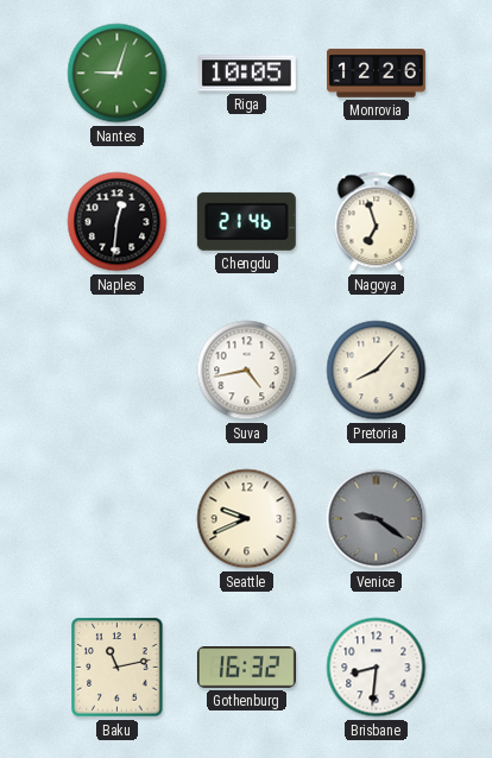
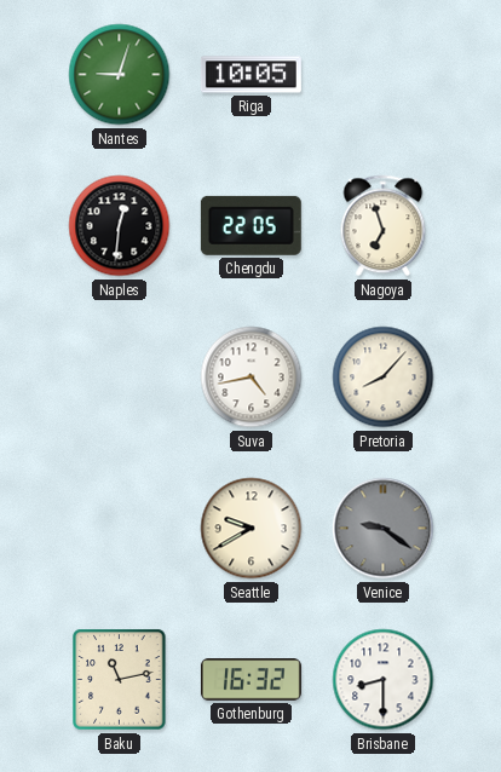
Monrovia: 12:26 -> none (376, 74)
Chengdu: 21:46 -> 22:05 (250, 225)
Seattle: 9:41 -> 9:40 (252, 529)
Brisbane: 8:31 -> 8:30 (384, 680)
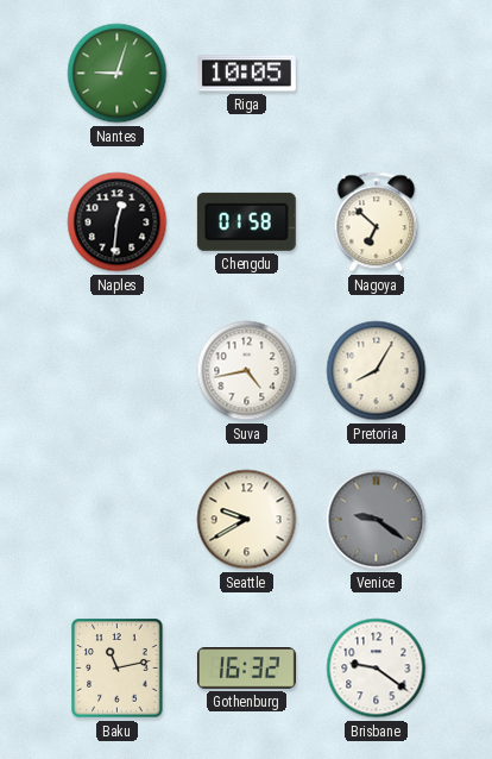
Chengdu: 22:05 -> 01:58 (246, 221)
Nagoya: 6:57 -> 6:52 (377, 222)
Pretoria: 8:07 -> 8:05 (377, 371)
Brisbane: 8:30 -> 9:21 (377, 669)
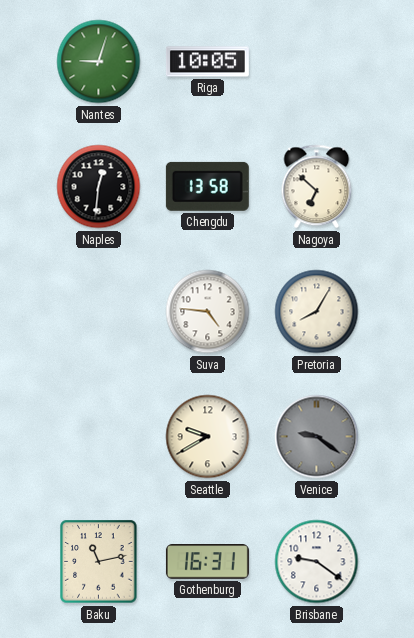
Chengdu: 01:58 -> 13:58 (207, 186)
Suva: 4:43 -> 4:46 (208, 312)
Gothenburg: 16:32 -> 16:31 (207, 562)
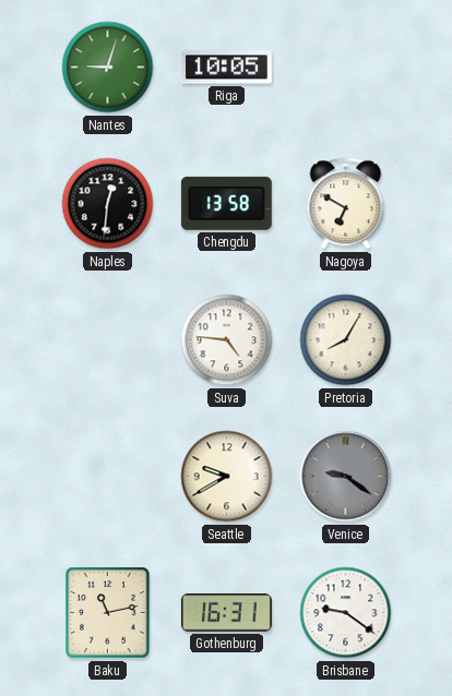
Nagoya: 6:52 -> 6:50 (346, 204)
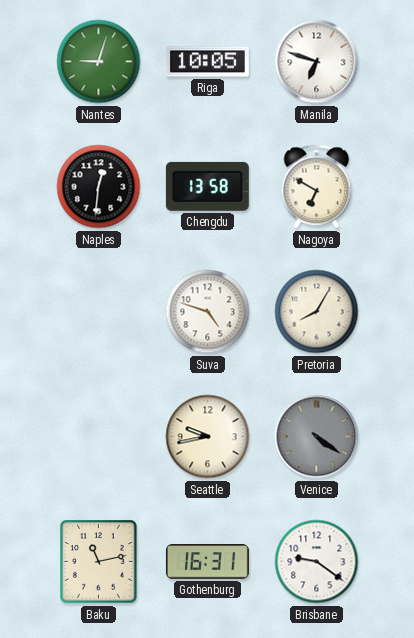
Manila: none -> 6:48 (317, 62)
Suva: 4:46 -> 4:48 (208, 312)
Seattle: 9:40 -> 9:43 (208, 437)
Venice: 9:21 -> 4:21 (317, 437)
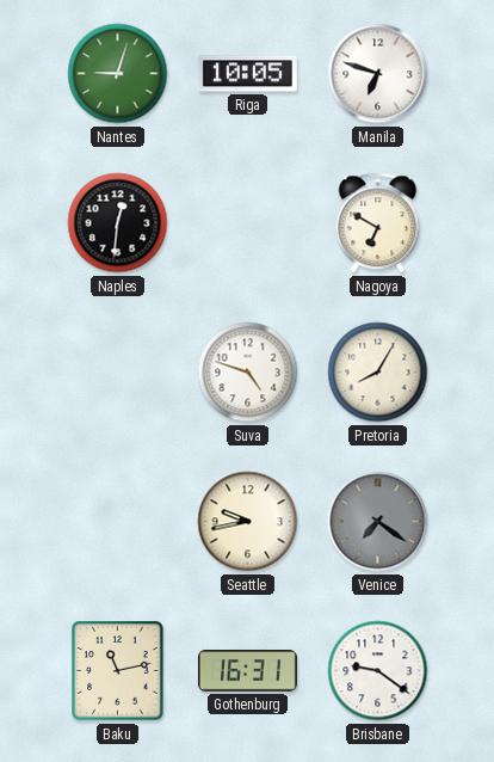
Chengdu: 13:58 -> none (207, 186)
Venice: 4:21 -> 7:21 (378, 522)
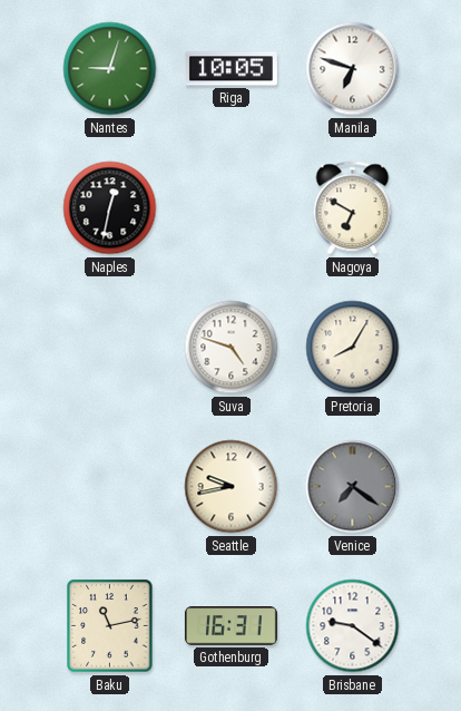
Naples: 12:31 -> 12:32 (110, 208)
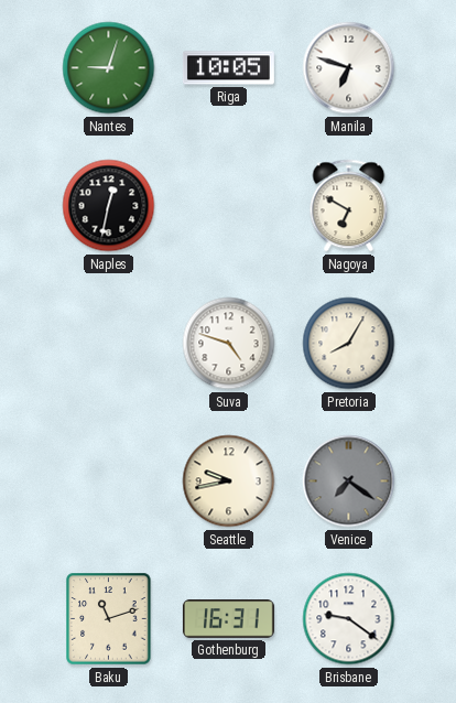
Baku: 11:13 -> 11:12 (109, 619)
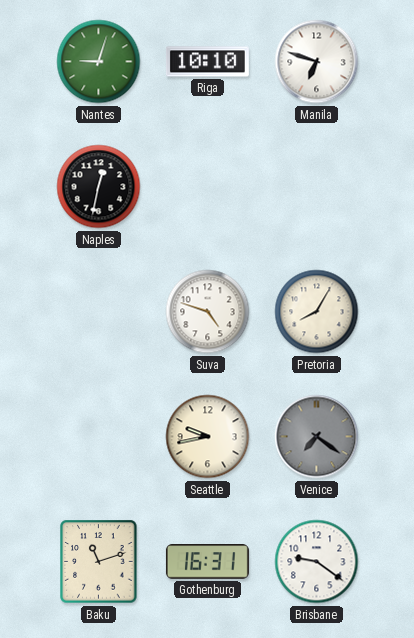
Riga: 10:05 -> 10:10 (207, 62)
Nagoya: 6:50 -> none (349, 206)
